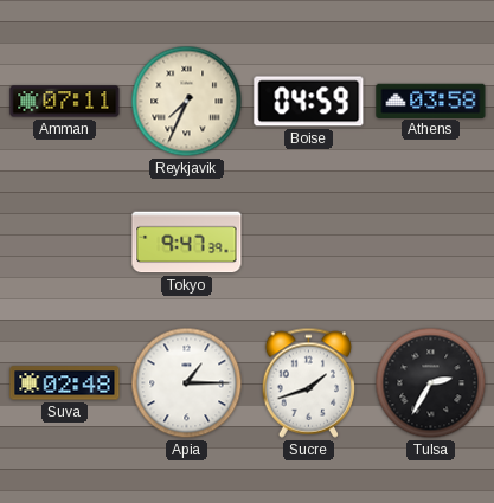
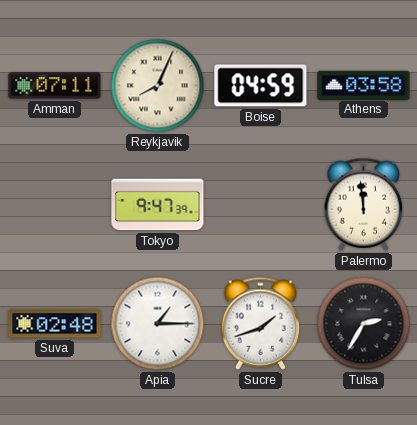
Reykjavik: 7:34 -> 8:04 (158, 86)
Palermo: none -> 11:59 (364, 204)
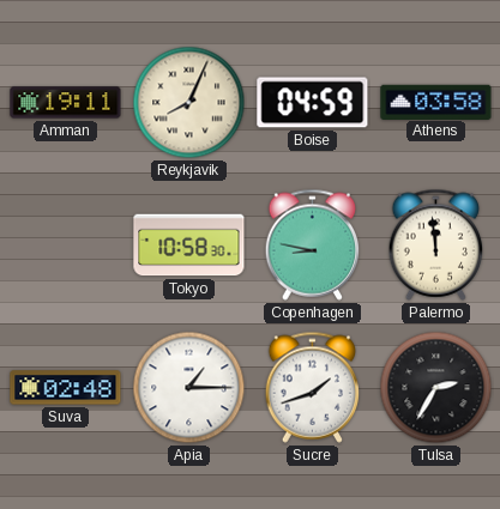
Amman: 07:11 -> 19:11 (66, 103)
Tokyo: 9:47 -> 10:58 (189, 246)
Copenhagen: none -> 8:47 (313, 244)
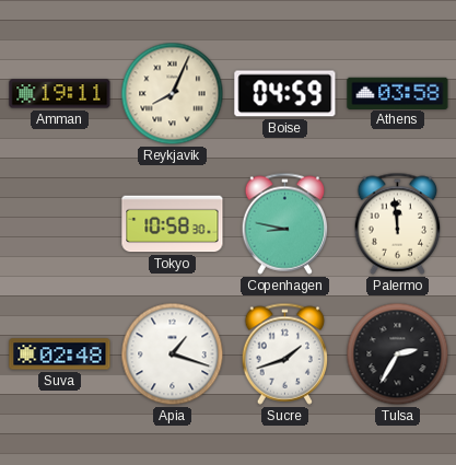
Apia: 1:15 -> 1:18 (173, 354)
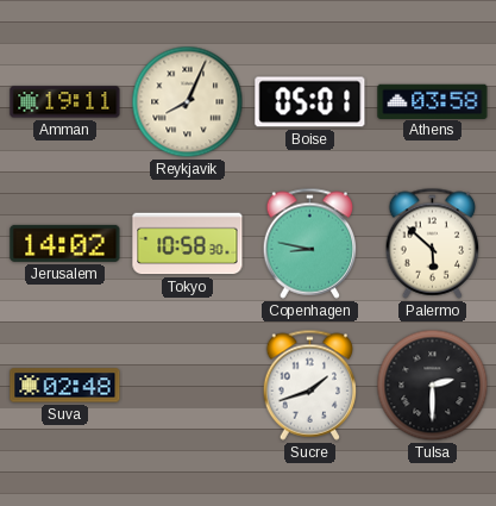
Boise: 04:59 -> 05:01 (310, 102)
Jerusalem: none -> 14:02 (65, 243)
Palermo: 11:59 -> 5:52 (433, 243)
Apia: 1:18 -> none (173, 354)
Tulsa: 2:35 -> 2:30 (433, 386)
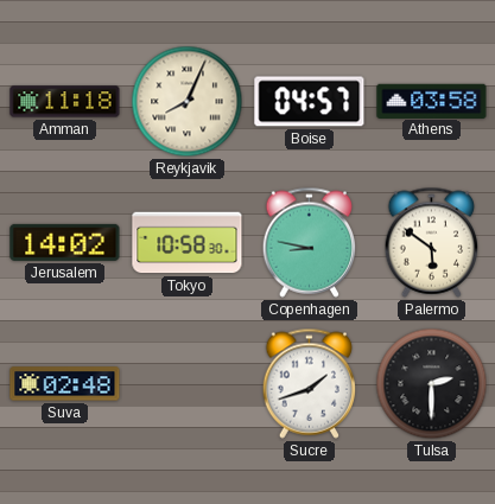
Amman: 19:11 -> 11:18 (65, 102)
Boise: 05:01 -> 04:57 (310, 102)
Palermo: 5:52 -> 5:51 (432, 242)
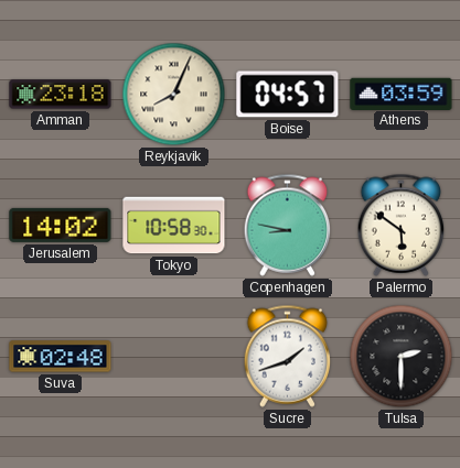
Amman: 11:18 -> 23:18 (61, 95)
Athens: 03:58 -> 03:59 (402, 94)
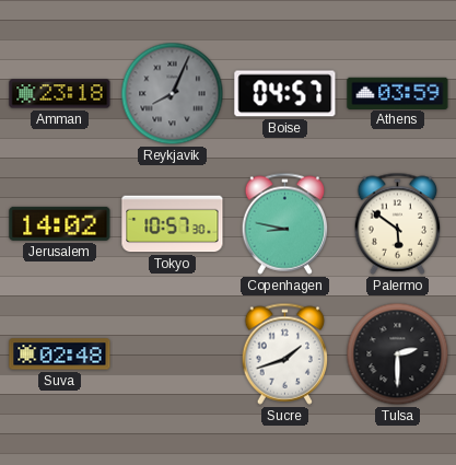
Reykjavik dial: cream -> grey (173, 94)
Tokyo: 10:58 -> 10:57 (173, 224)
